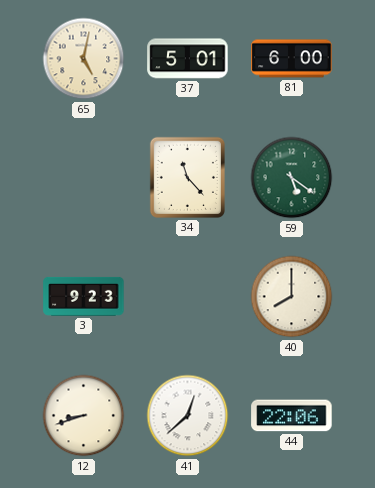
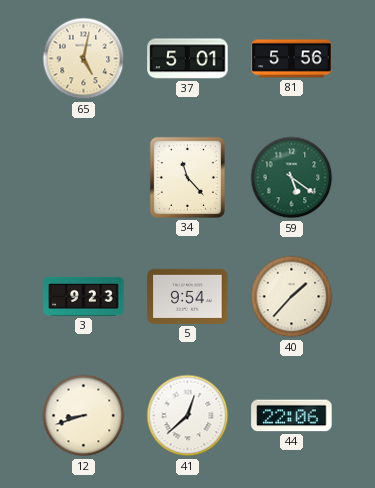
81: 6:00 -> 5:56 (292, 59)
5: none -> 9:54 (188, 296)
40: 8:00 -> 1:37 (292, 297)
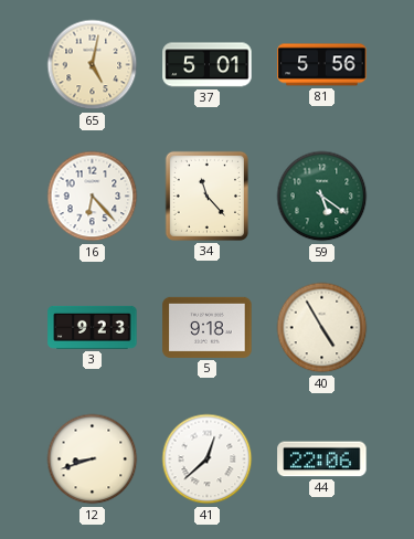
16: none -> 6:23 (93, 197)
5: 9:54 -> 9:18 (208, 327)
40: 1:37 -> 4:55 (322, 328)
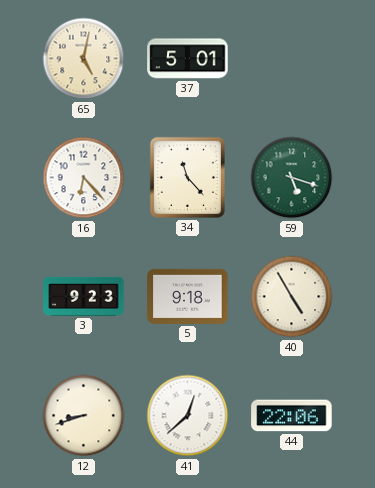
81: 5:56 -> none (322, 65)
59: 5:21 -> 5:18 (292, 178)
